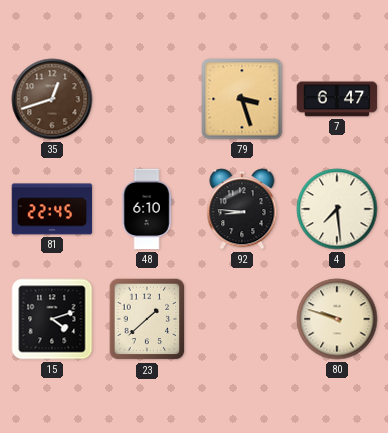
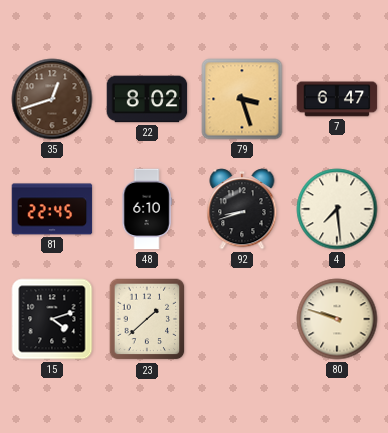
22: none -> 8:02 (147, 99)
92: 8:46 -> 8:42 (242, 209)
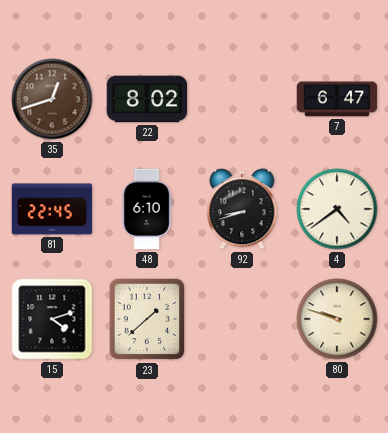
79: 3:27 -> none (242, 99)
4: 7:29 -> 4:39 (337, 209)
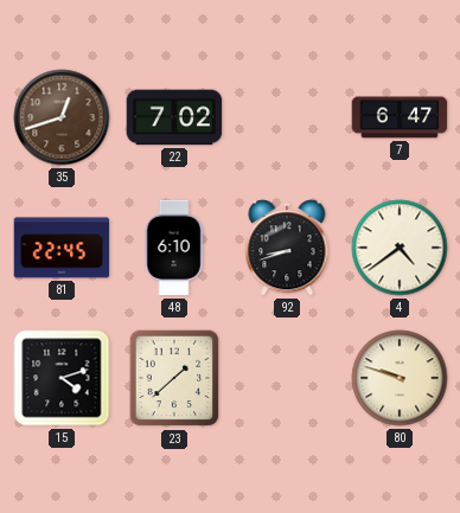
22: 8:02 -> 7:02 (174, 117)
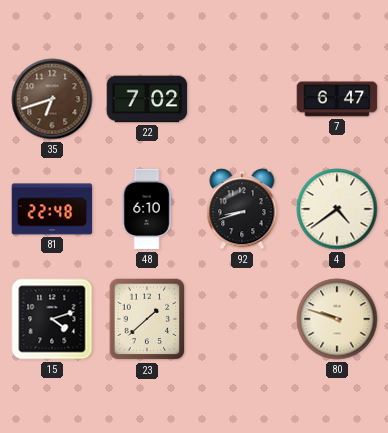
35: 12:42 -> 6:42 (52, 99)
81: 22:45 -> 22:48 (52, 209)
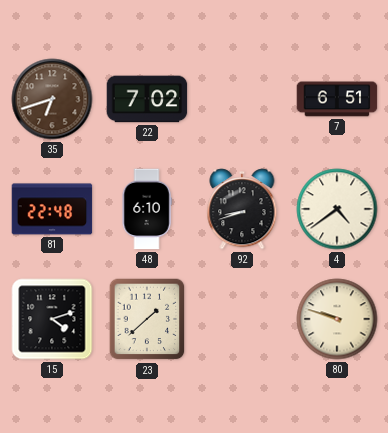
7: 6:47 -> 6:51 (337, 99)
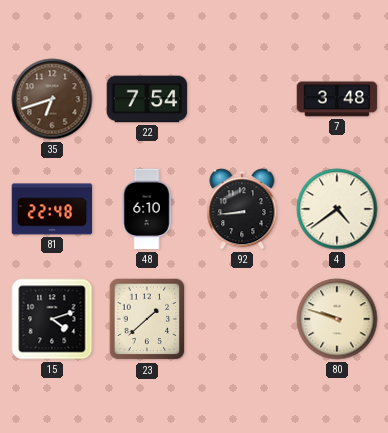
22: 7:02 -> 7:54 (147, 99)
7: 6:51 -> 3:48 (337, 99)
92: 8:42 -> 8:44 (242, 209)
